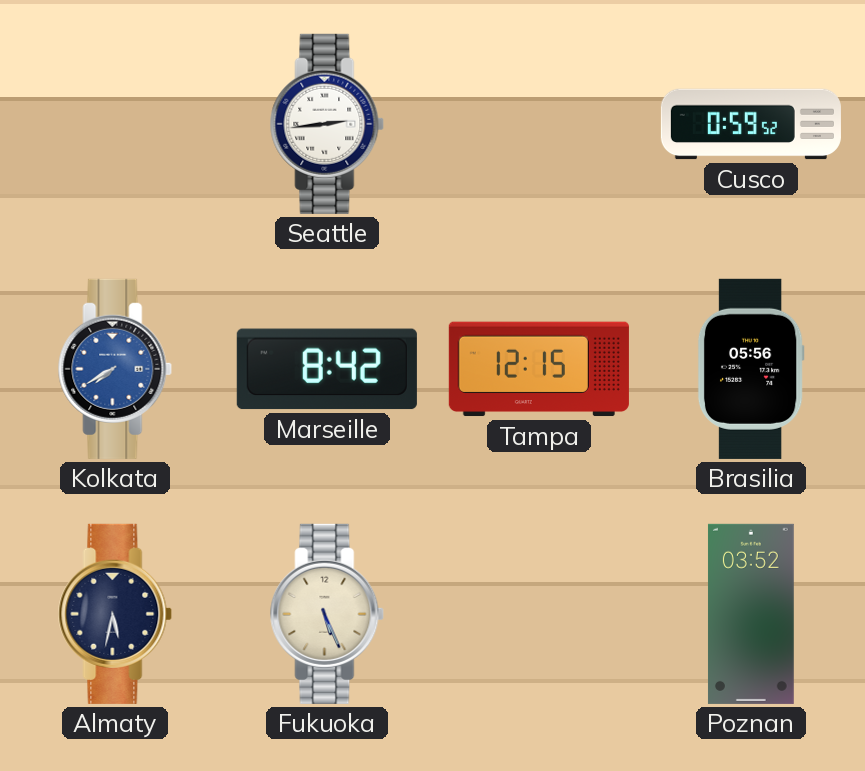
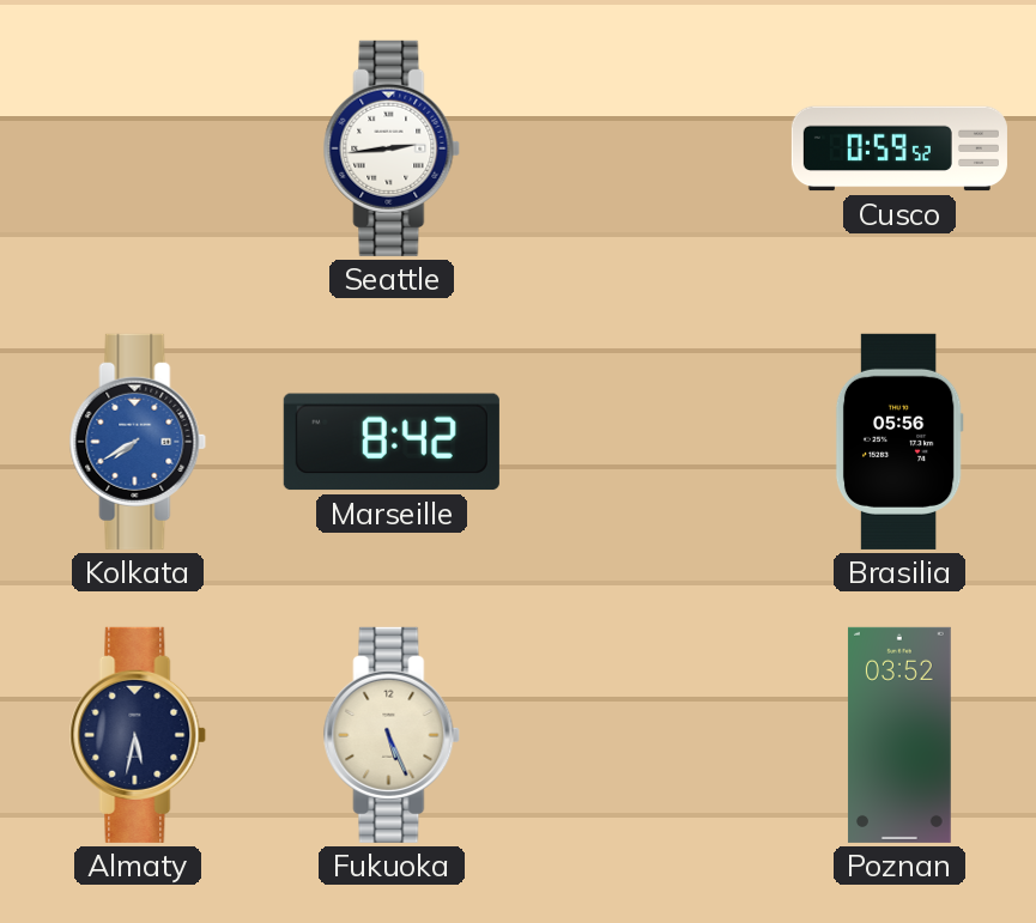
Tampa: 12:15 -> none (539, 369)
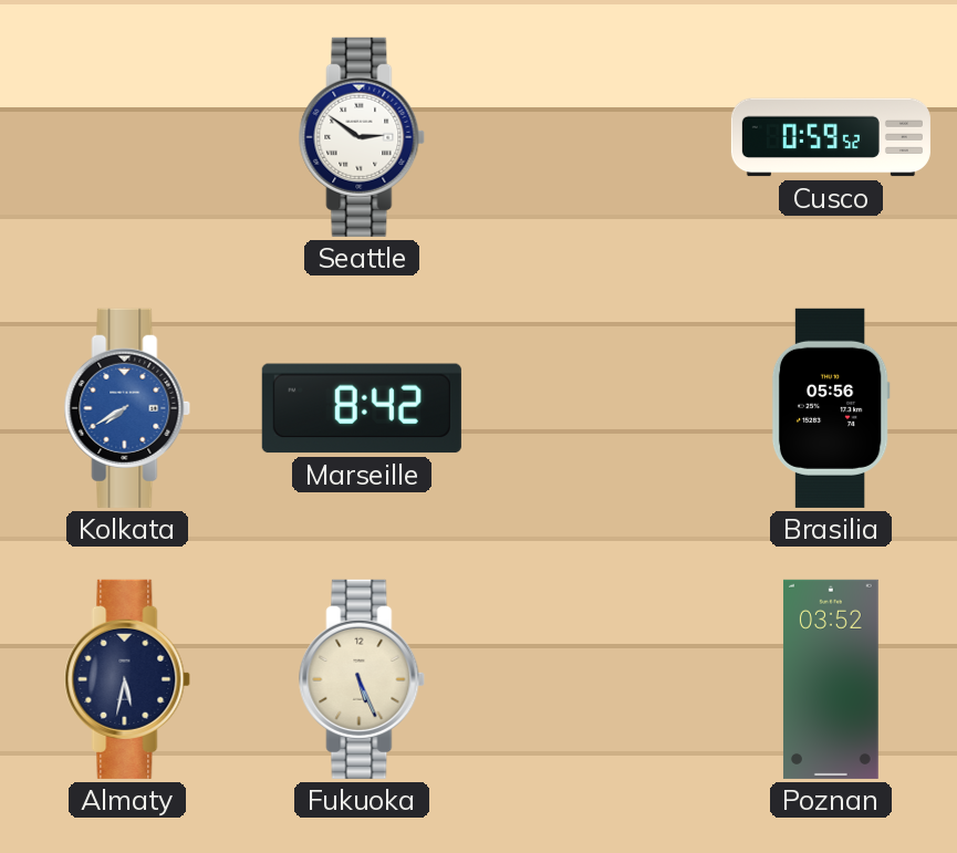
Seattle: 2:44 -> 2:51 (362, 137)
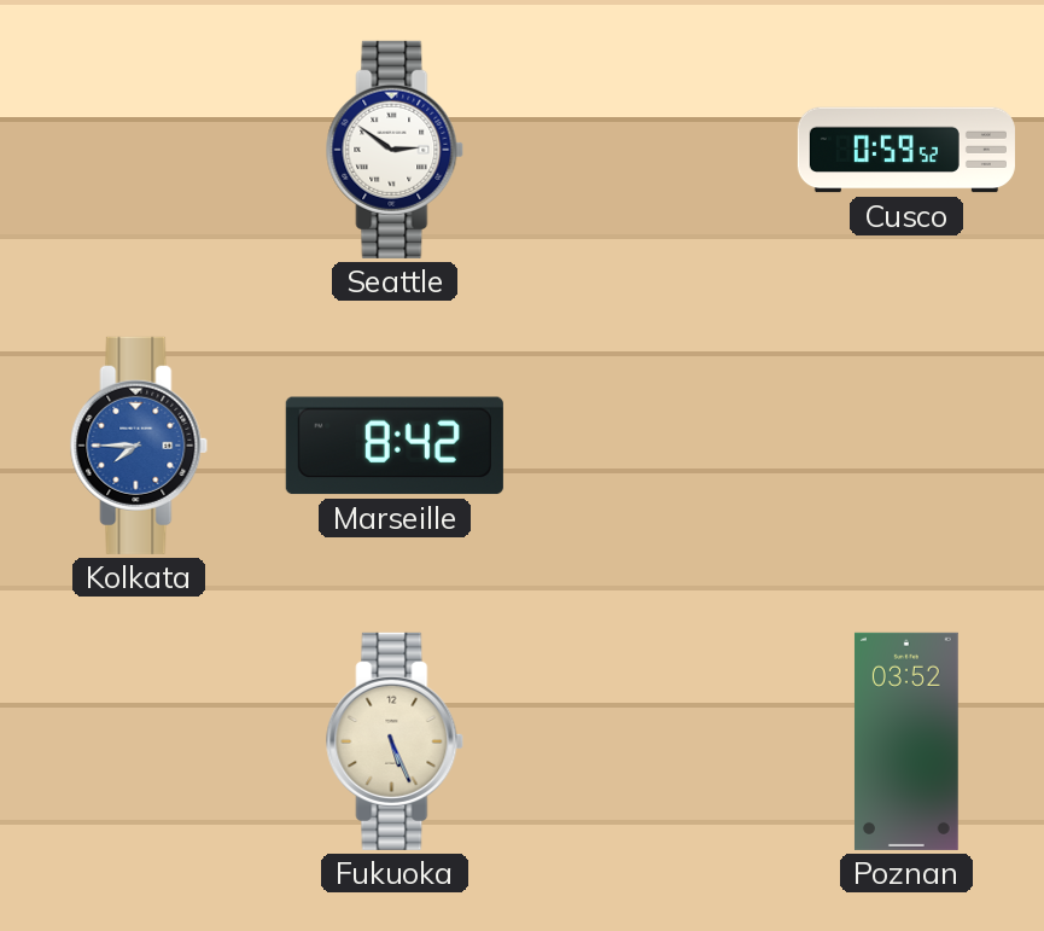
Kolkata: 7:40 -> 7:45 (139, 446)
Brasilia: 05:56 -> none (831, 408)
Almaty: 5:32 -> none (127, 679)
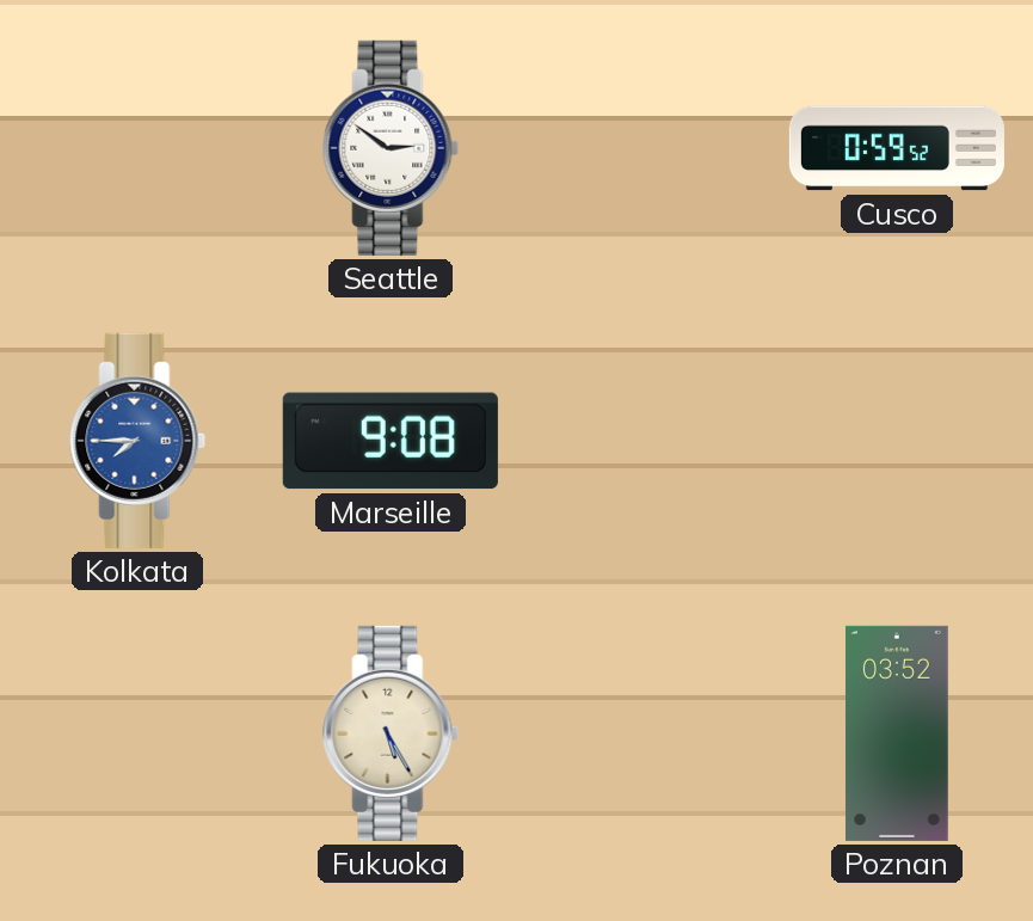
Marseille: 8:42 -> 9:08 (391, 441)
Fukuoka: 5:26 -> 5:25 (391, 733)
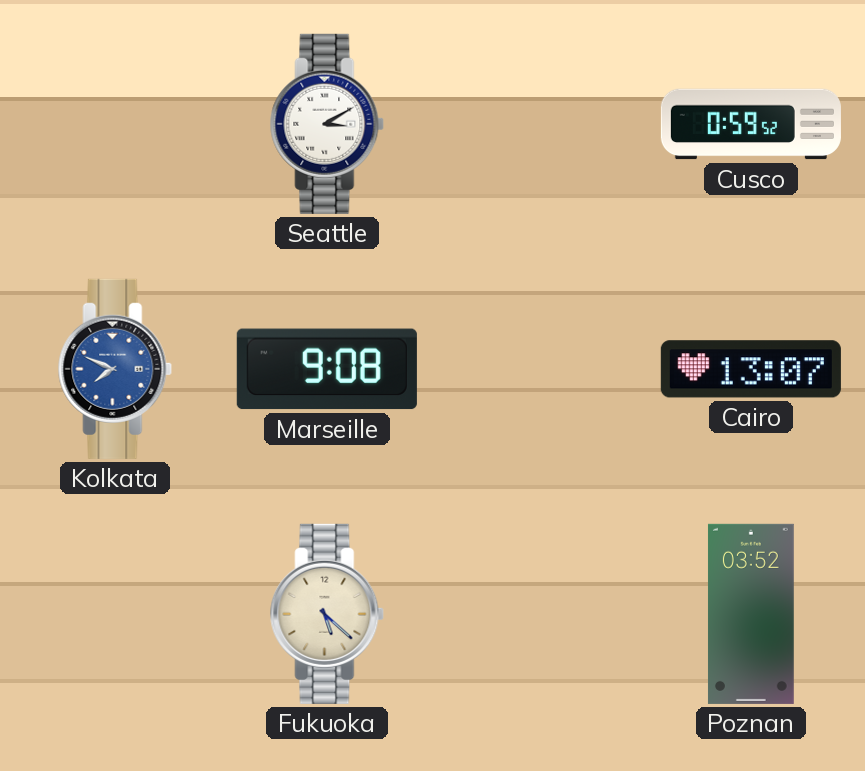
Seattle: 2:51 -> 3:10 (327, 124)
Kolkata: 7:45 -> 7:49 (115, 369)
Cairo: none -> 13:07 (751, 369)
Fukuoka: 5:25 -> 5:22 (327, 614)
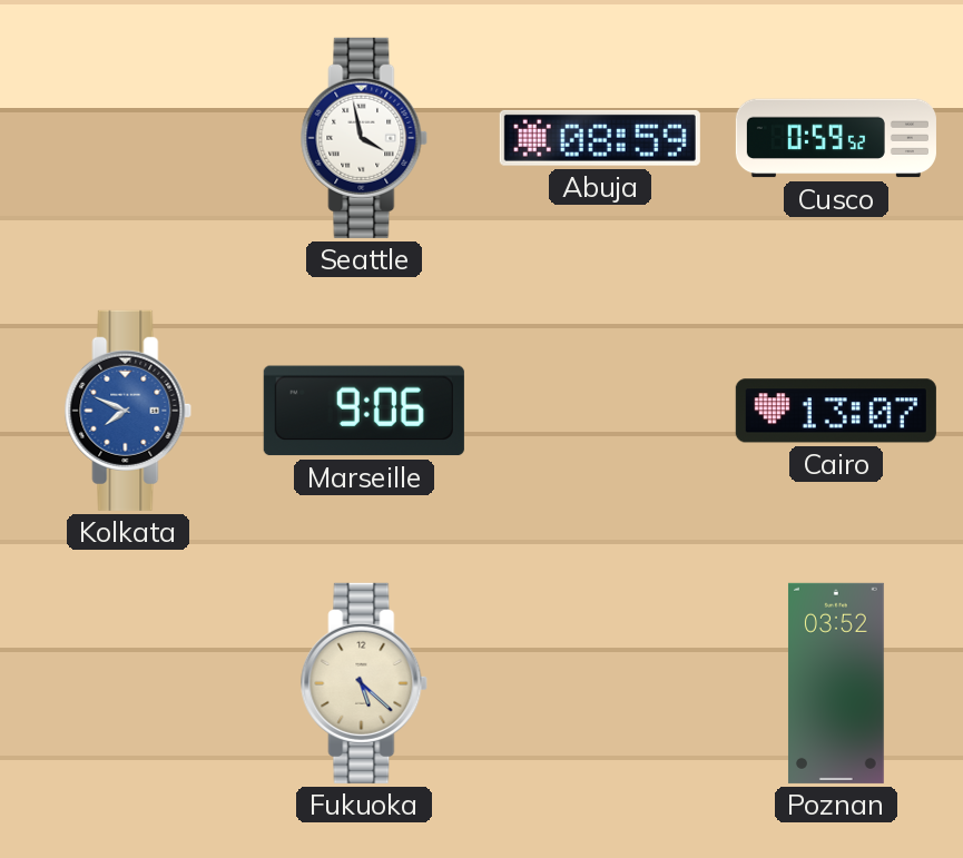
Seattle: 3:10 -> 3:58 (364, 138)
Abuja: none -> 08:59 (600, 138)
Marseille: 9:08 -> 9:06 (364, 411)
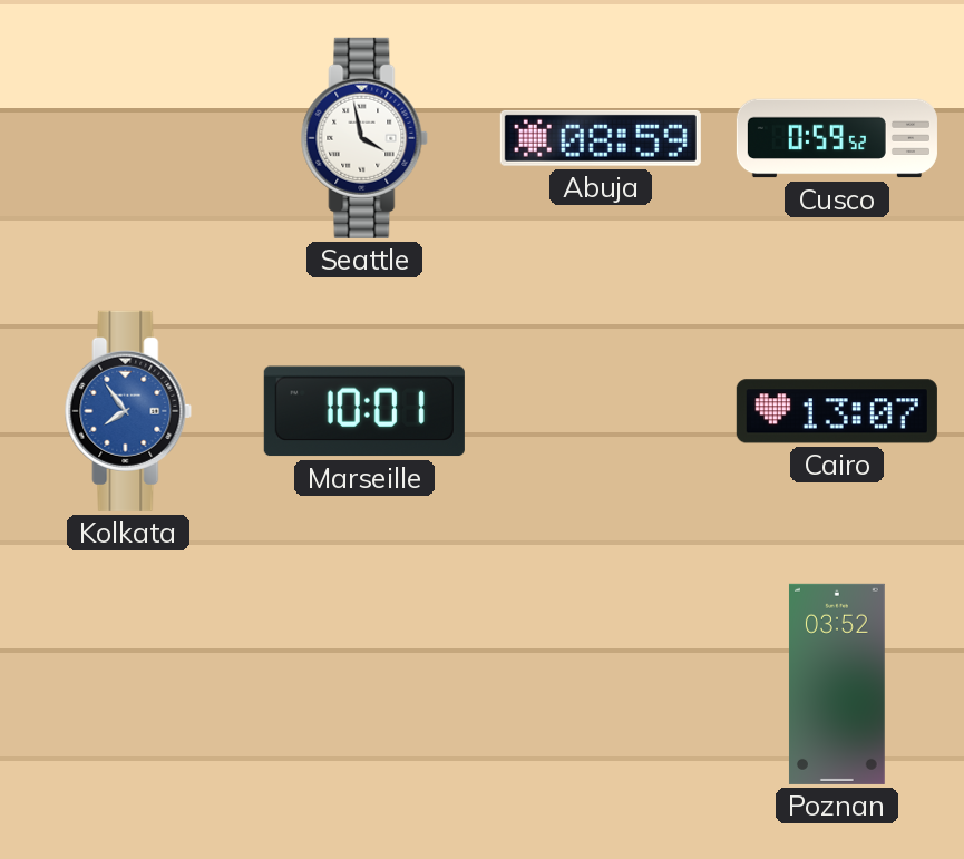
Kolkata: 7:49 -> 7:54 (128, 411)
Marseille: 9:06 -> 10:01 (364, 411)
Fukuoka: 5:22 -> none (364, 683)
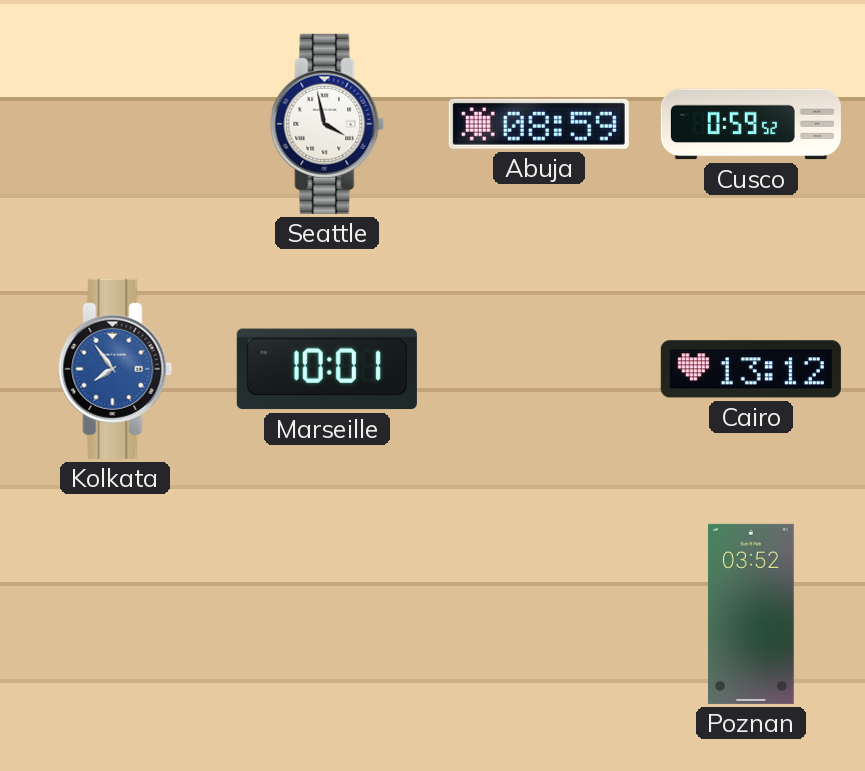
Cairo: 13:07 -> 13:12 (751, 369)
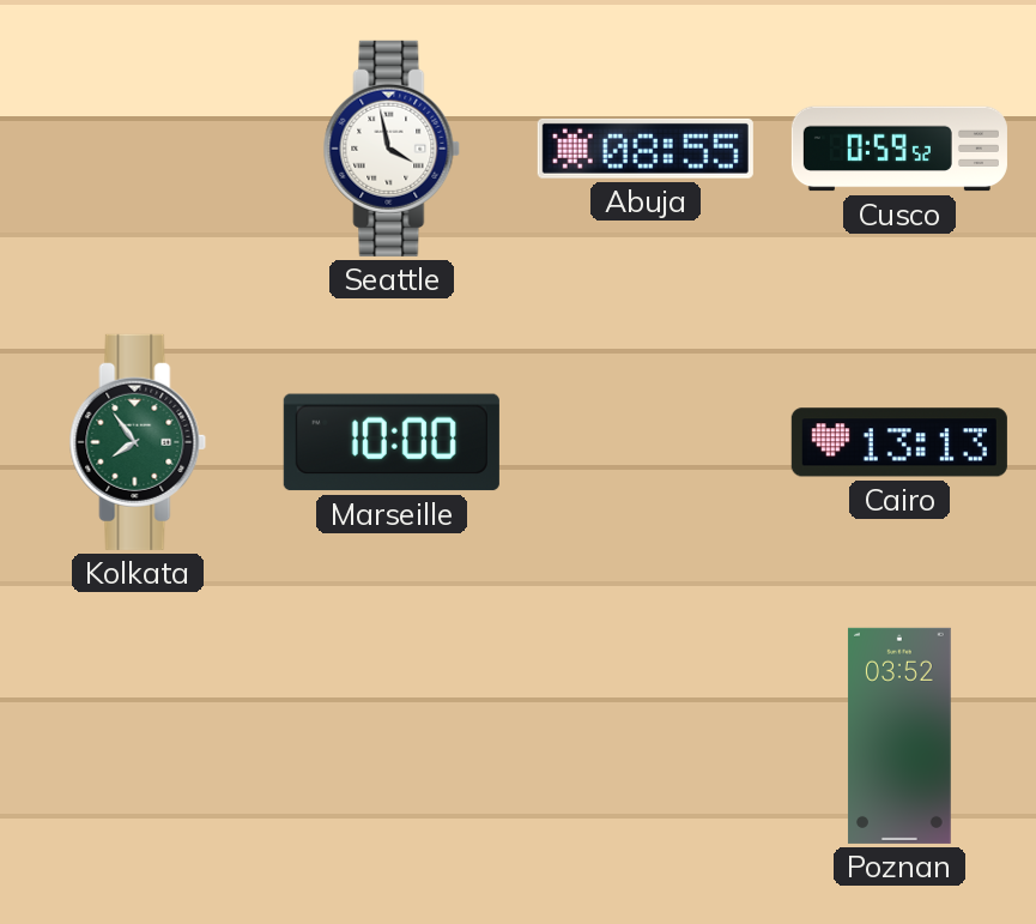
Abuja: 08:59 -> 08:55 (646, 149)
Kolkata dial: blue -> green (138, 442)
Marseille: 10:01 -> 10:00 (392, 442)
Cairo: 13:12 -> 13:13 (899, 442)
